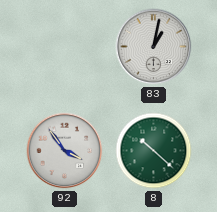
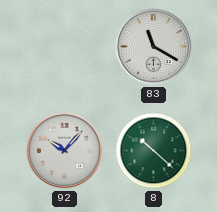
83: 1:02 -> 11:20 (154, 47)
92: 3:54 -> 10:07 (65, 151)
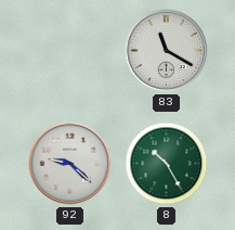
92: 10:07 -> 9:22 (70, 164)
8: 10:22 -> 10:25 (167, 164)
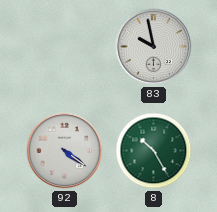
83: 11:20 -> 9:58 (154, 47)
92: 9:22 -> 4:21 (65, 151)
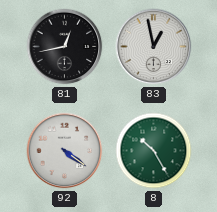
81: none -> 12:43 (65, 47)
83: 9:58 -> 12:58 (154, 47)
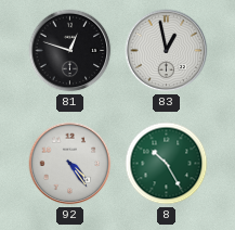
81: 12:43 -> 12:48 (70, 51)
92: 4:21 -> 4:24 (70, 164)
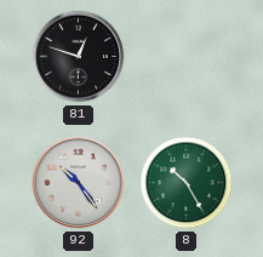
83: 12:58 -> none (167, 51)
92: 4:24 -> 10:24 (79, 183)
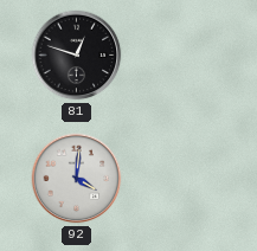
92: 10:24 -> 4:01 (77, 179)
8: 10:25 -> none (187, 183)
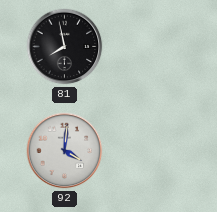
81: 12:48 -> 7:58 (65, 47)
